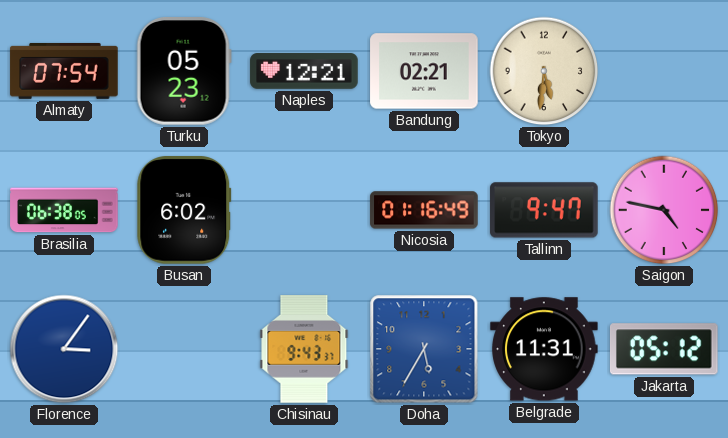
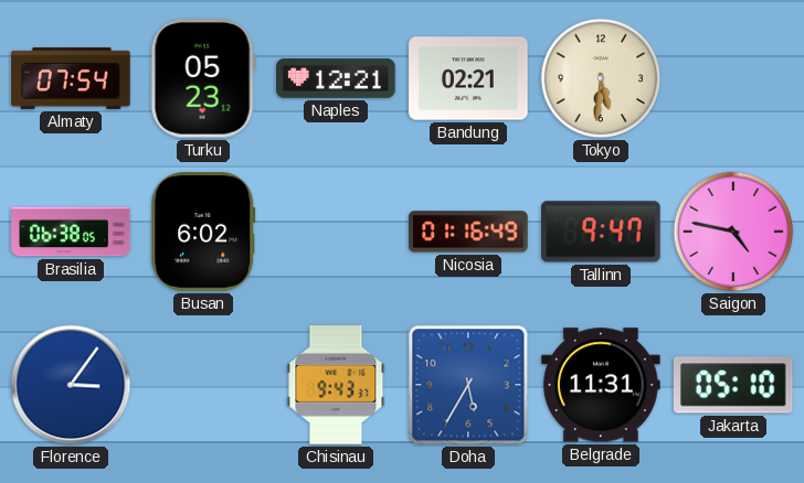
Jakarta: 05:12 -> 05:10 (733, 385)
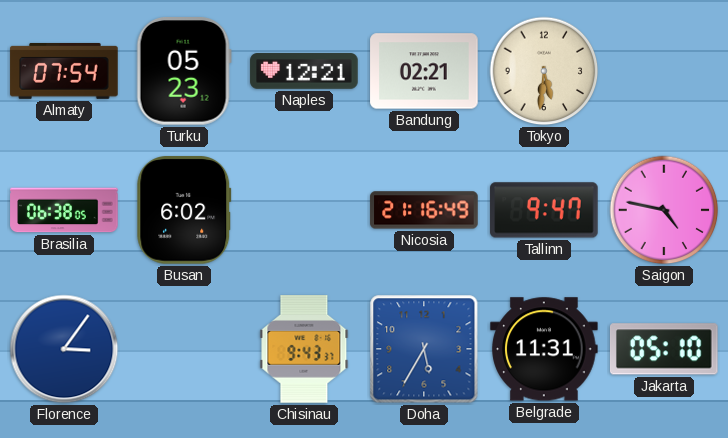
Nicosia: 01:16 -> 21:16 (424, 210)
